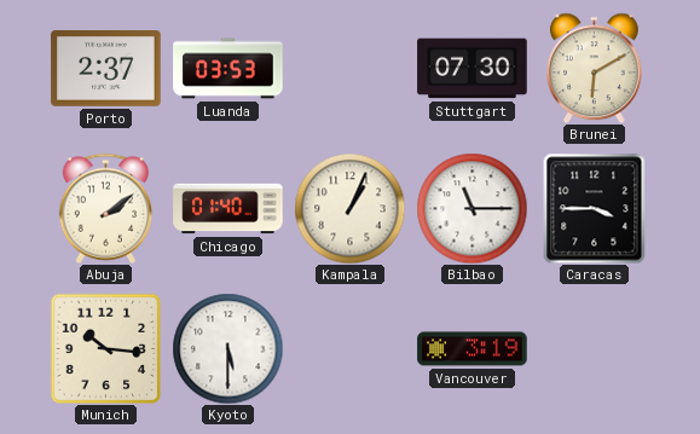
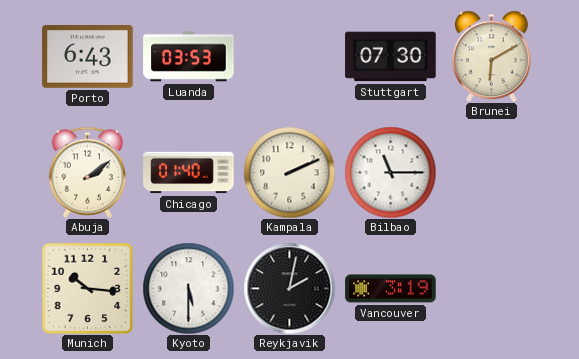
Porto: 2:37 -> 6:43 (88, 57)
Kampala: 1:04 -> 2:11 (289, 172)
Caracas: 3:45 -> none (595, 208)
Reykjavik: none -> 2:02 (289, 288)
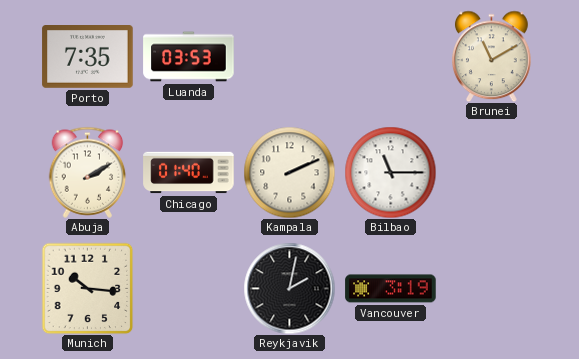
Porto: 6:43 -> 7:35 (88, 57)
Stuttgart: 07:30 -> none (391, 57)
Brunei: 6:10 -> 11:10 (492, 56)
Abuja: 2:09 -> 2:10 (88, 172)
Kyoto: 5:30 -> none (188, 288)
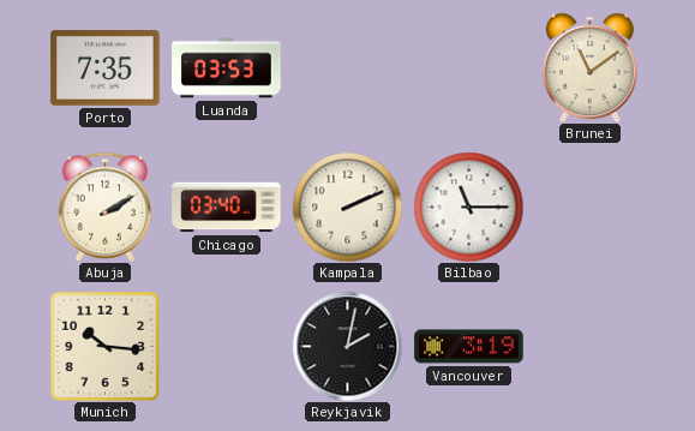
Brunei: 11:10 -> 11:09 (591, 67)
Chicago: 01:40 -> 03:40 (227, 208)
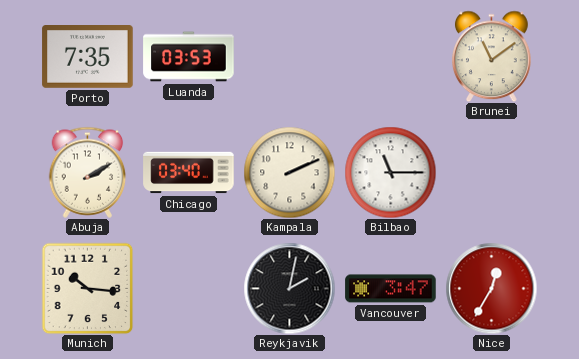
Vancouver: 3:19 -> 3:47 (391, 289)
Nice: none -> 12:35 (491, 288)
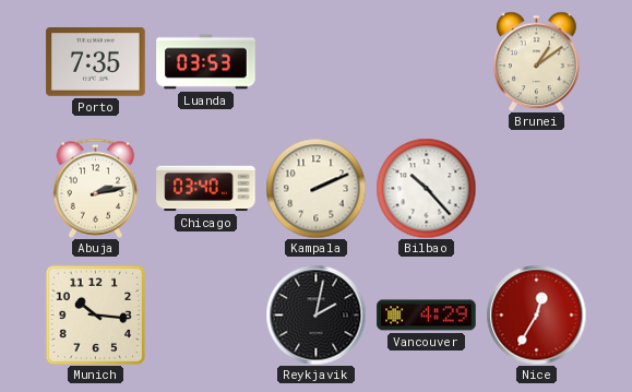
Brunei: 11:09 -> 1:09 (537, 61)
Abuja: 2:10 -> 2:13 (96, 188)
Bilbao: 11:15 -> 10:23 (426, 188)
Vancouver: 3:47 -> 4:29 (427, 316)
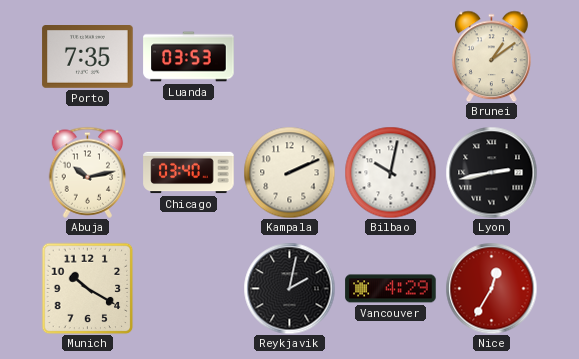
Abuja: 2:13 -> 10:13 (88, 172)
Bilbao: 10:23 -> 10:02 (390, 172)
Lyon: none -> 2:43 (491, 172)
Munich: 10:16 -> 10:20 (87, 288)
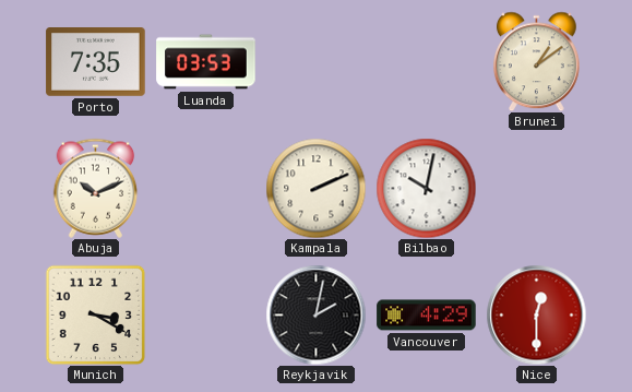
Abuja: 10:13 -> 10:11 (96, 188)
Chicago: 03:40 -> none (189, 173)
Lyon: 2:43 -> none (491, 172)
Munich: 10:20 -> 3:20 (95, 314)
Nice: 12:35 -> 12:30 (536, 314)
